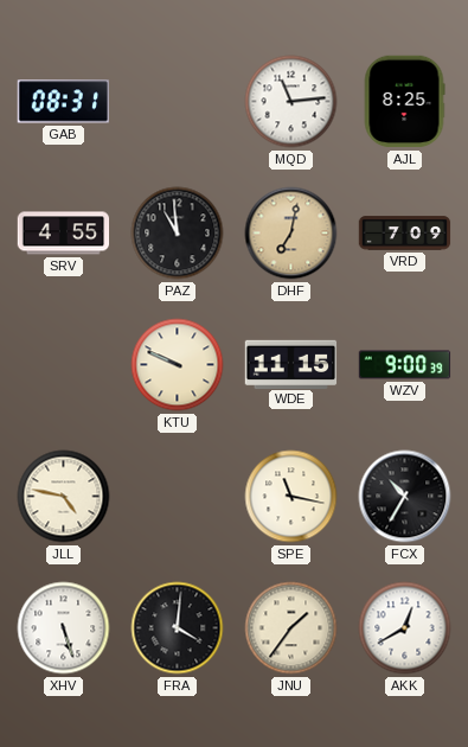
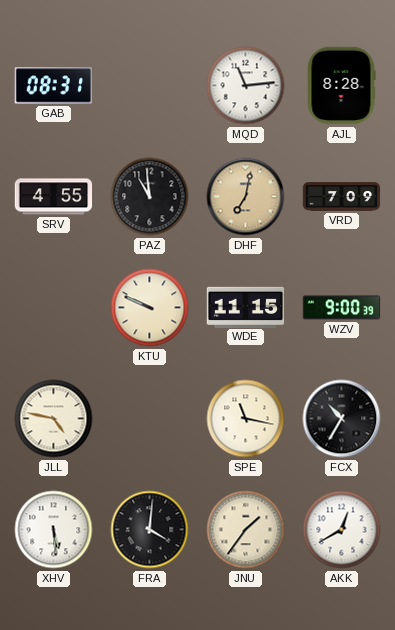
AJL: 8:25 -> 8:28 (341, 86)
XHV: 5:27 -> 5:29 (54, 530)
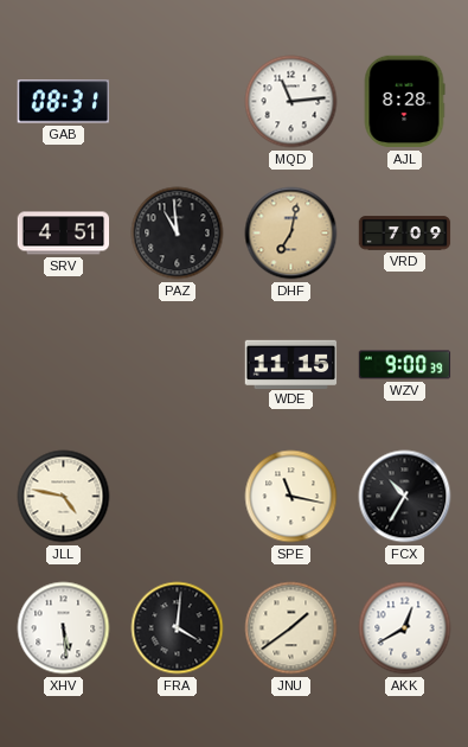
SRV: 4:55 -> 4:51 (64, 234)
KTU: 9:49 -> none (150, 308)
JNU: 1:36 -> 1:39 (291, 628)
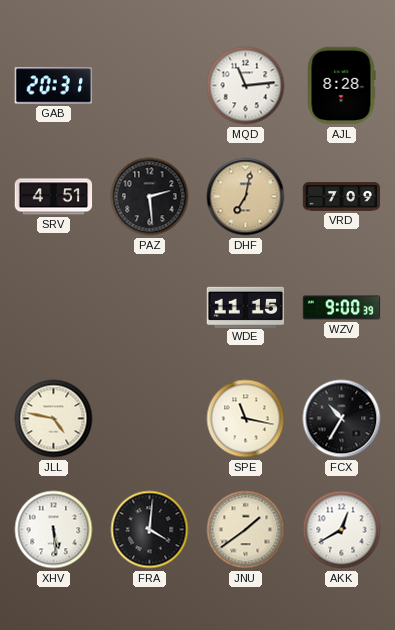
GAB: 08:31 -> 20:31 (53, 86)
PAZ: 10:59 -> 2:29 (150, 197)
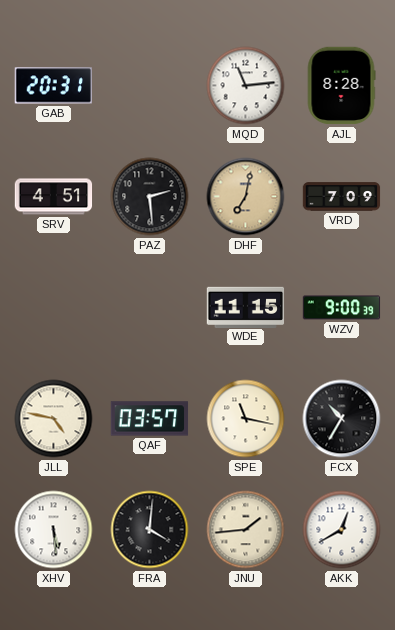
QAF: none -> 03:57 (150, 419)
JNU: 1:39 -> 1:44 (246, 530)
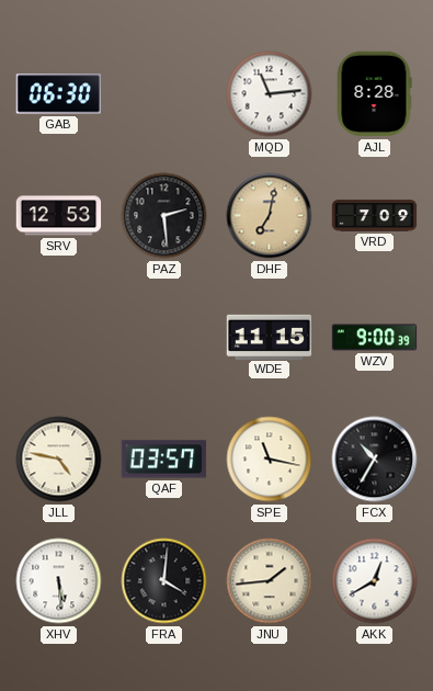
GAB: 20:31 -> 06:30 (58, 94)
SRV: 4:51 -> 12:53 (59, 216)
